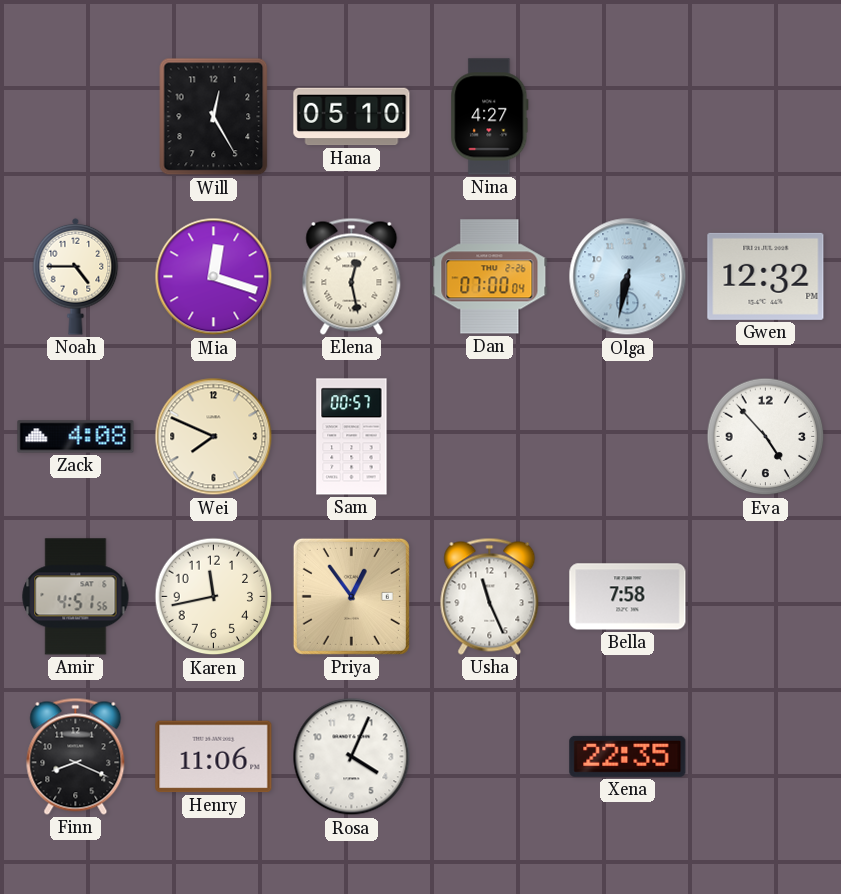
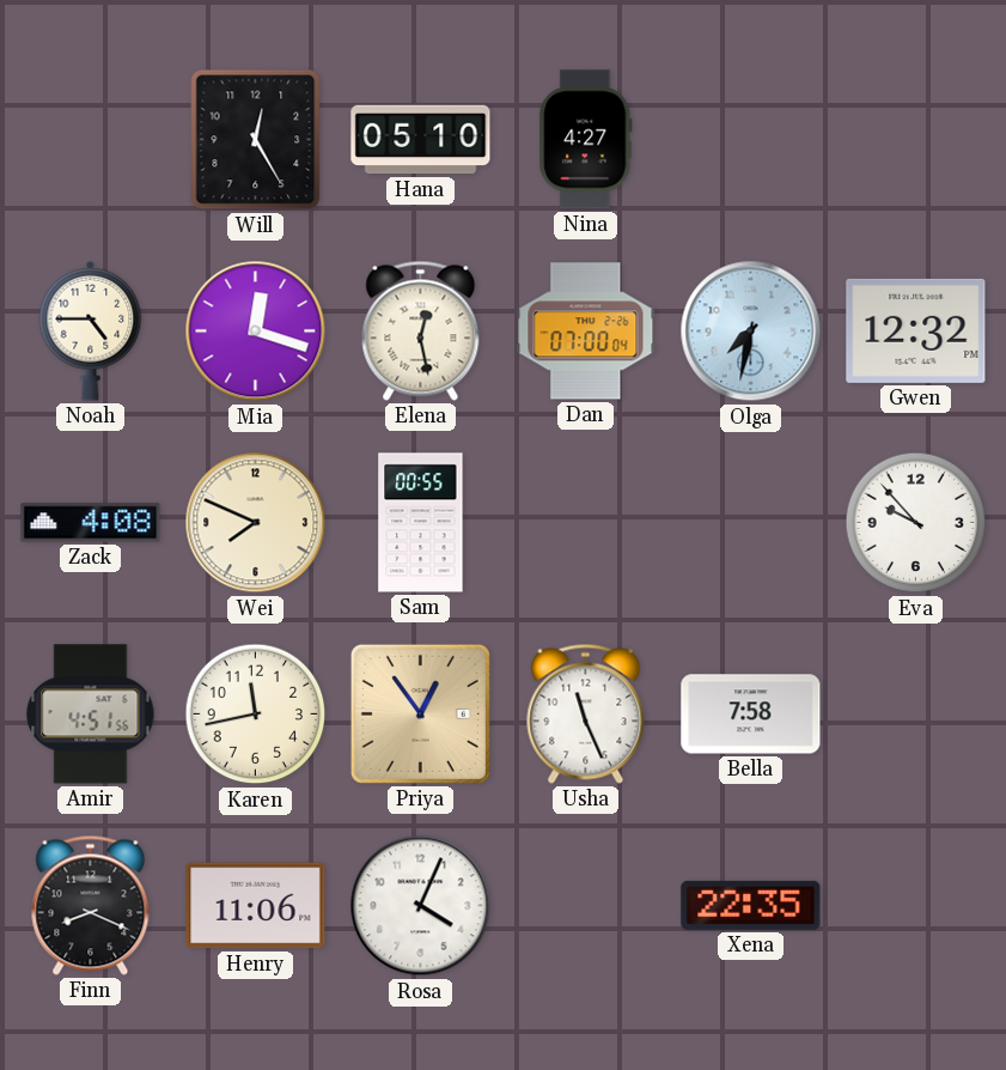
Olga: 6:32 -> 7:32 (751, 332)
Sam: 00:57 -> 00:55 (421, 523)
Eva: 4:53 -> 9:53 (916, 523)
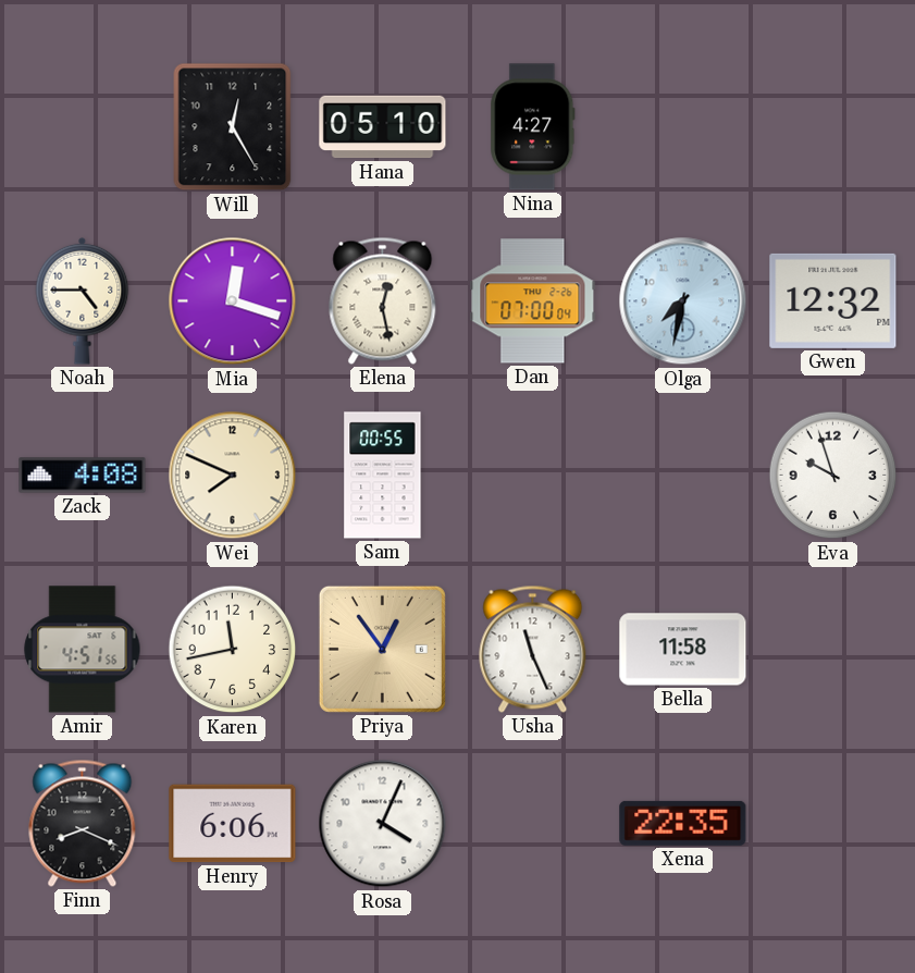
Eva: 9:53 -> 9:57 (833, 476)
Bella: 7:58 -> 11:58 (683, 650)
Henry: 11:06 -> 6:06 (233, 824)
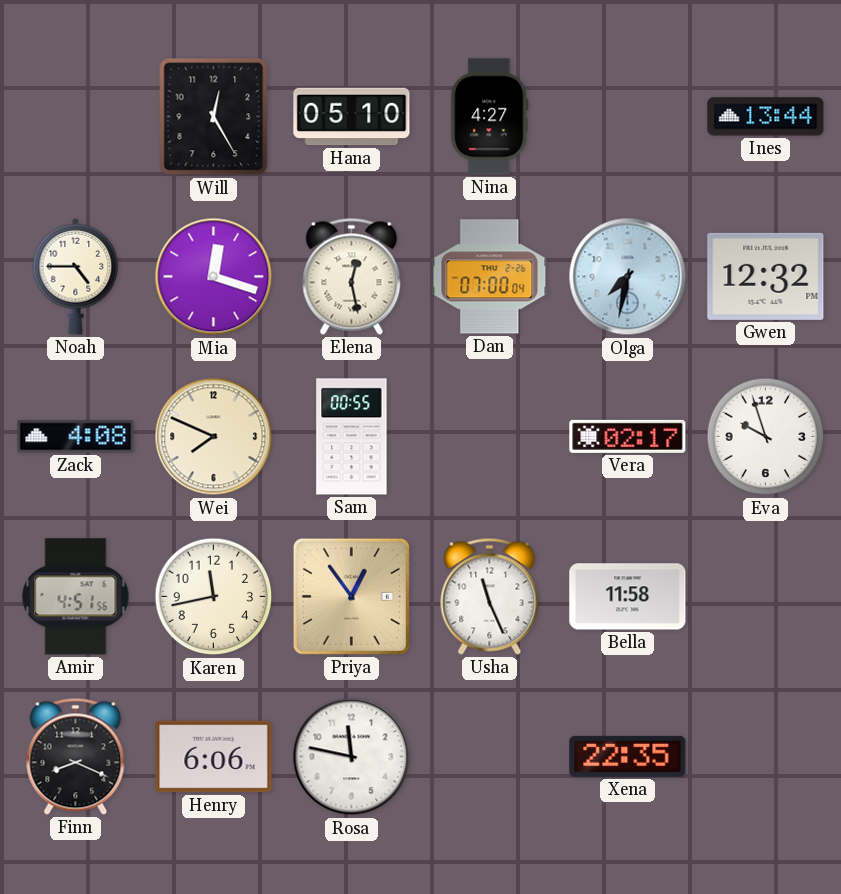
Ines: none -> 13:44 (766, 117)
Vera: none -> 02:17 (628, 436)
Rosa: 4:04 -> 11:47 (352, 757)
